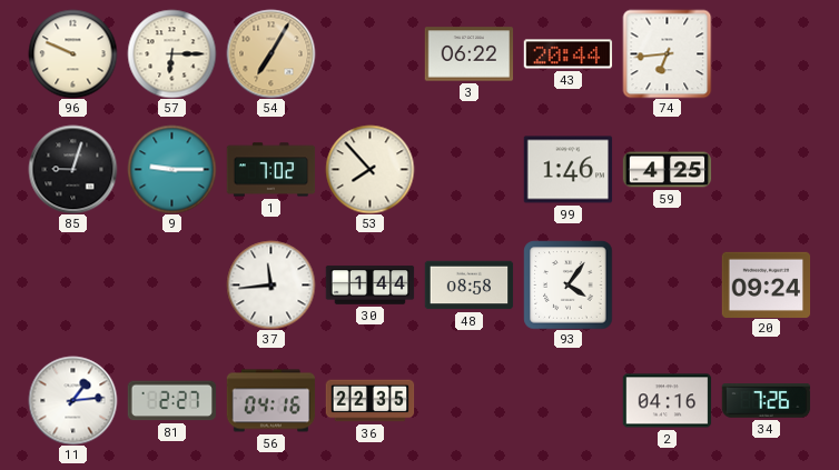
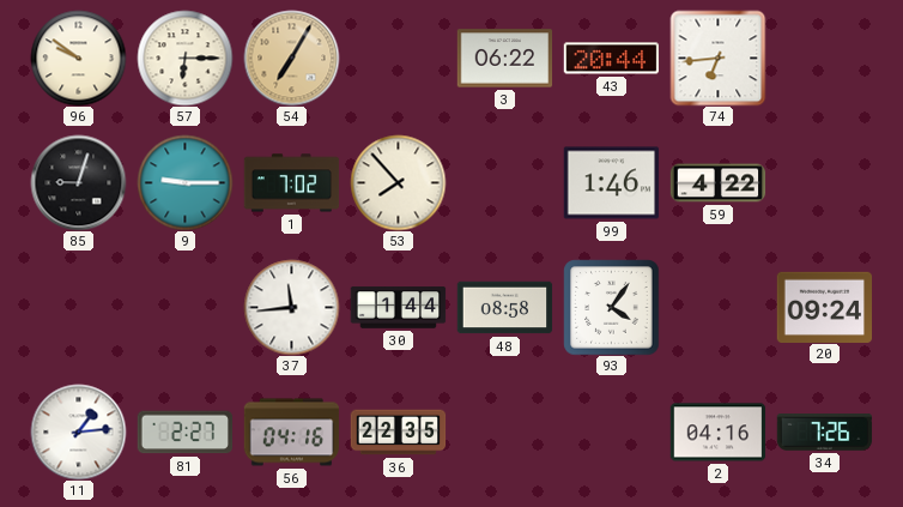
96: 9:49 -> 9:51 (78, 58)
59: 4:25 -> 4:22 (717, 183)
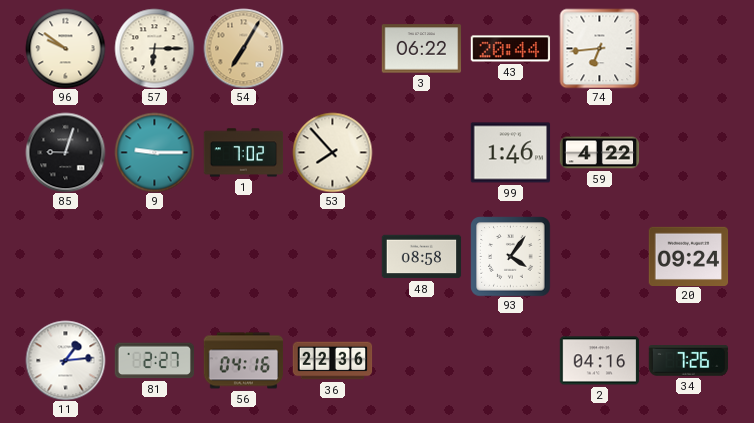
37: 11:44 -> none (291, 307)
30: 1:44 -> none (398, 308)
36: 22:35 -> 22:36 (332, 361)
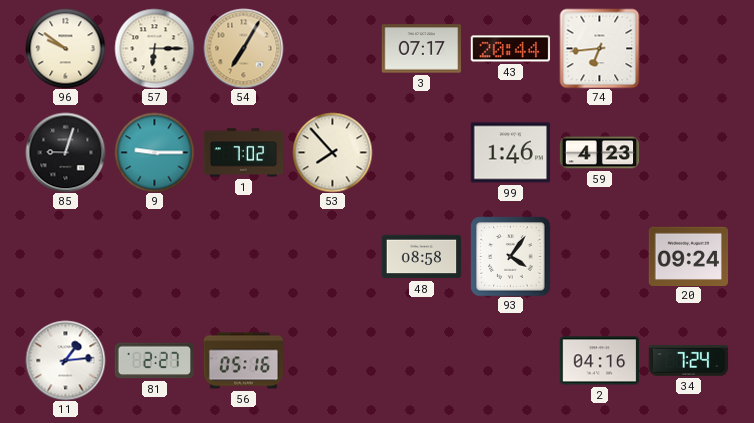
3: 06:22 -> 07:17 (421, 49)
59: 4:22 -> 4:23 (599, 153)
56: 04:16 -> 05:16 (243, 361)
36: 22:36 -> none (332, 361)
34: 7:26 -> 7:24 (688, 361)
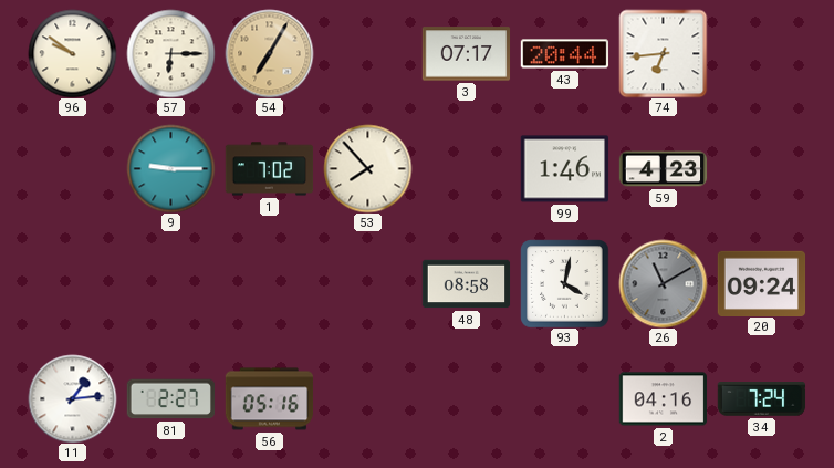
85: 9:03 -> none (65, 152)
93: 4:06 -> 4:02 (564, 283)
26: none -> 11:10 (663, 283)
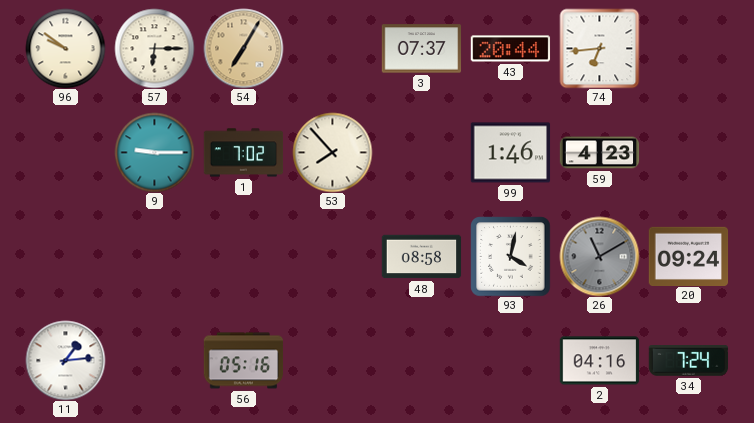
3: 07:17 -> 07:37 (421, 49)
81: 2:27 -> none (170, 399)
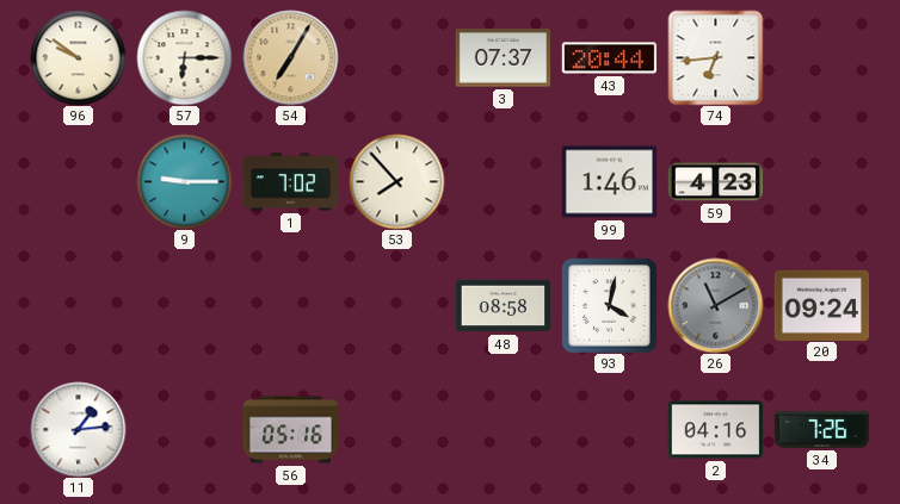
34: 7:24 -> 7:26 (821, 430)
